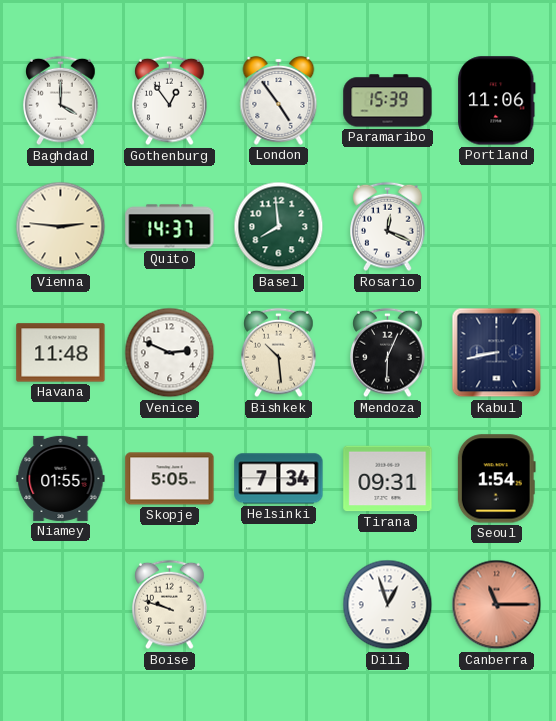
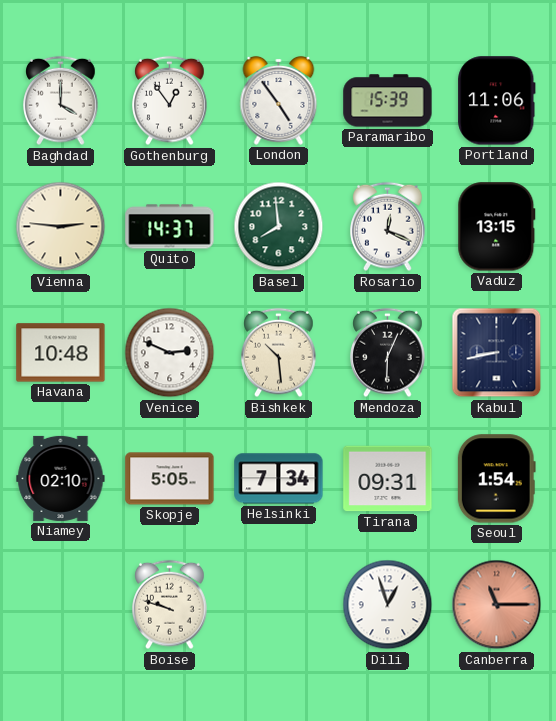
Vaduz: none -> 13:15 (497, 227)
Havana: 11:48 -> 10:48 (61, 353)
Niamey: 01:55 -> 02:10 (61, 478)
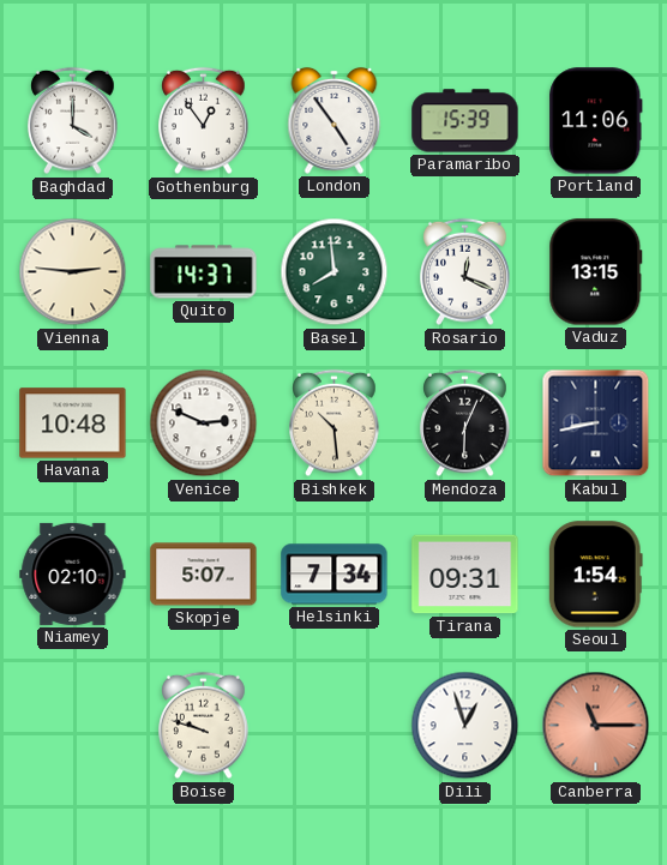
Skopje: 5:05 -> 5:07 (204, 575)
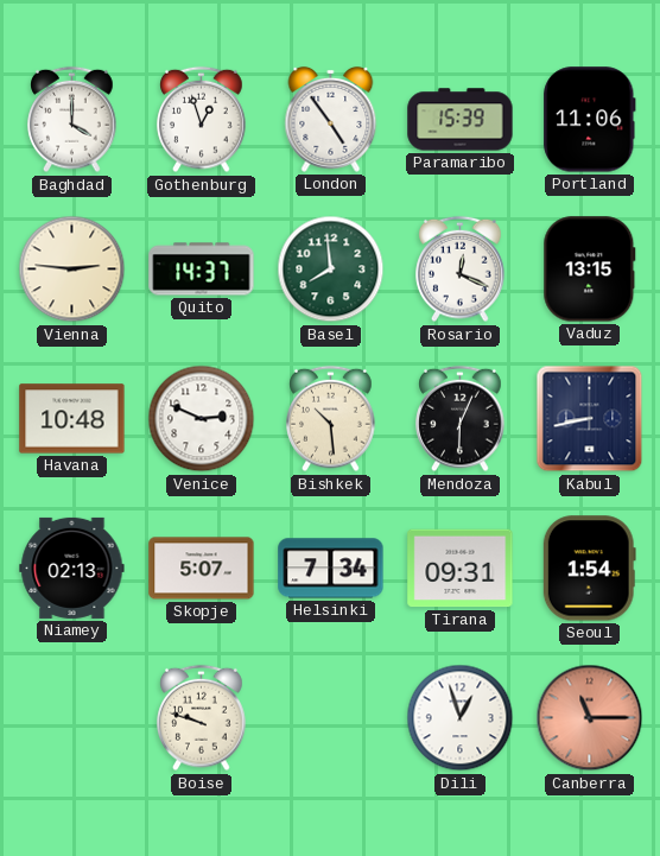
Gothenburg: 12:54 -> 12:57 (202, 120)
Niamey: 02:10 -> 02:13 (72, 568)
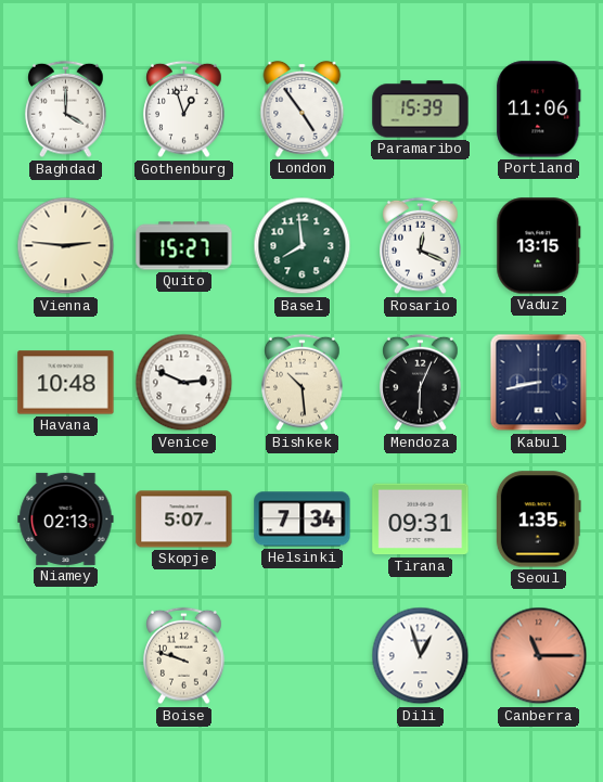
Quito: 14:37 -> 15:27 (184, 246)
Seoul: 1:54 -> 1:35 (538, 520)
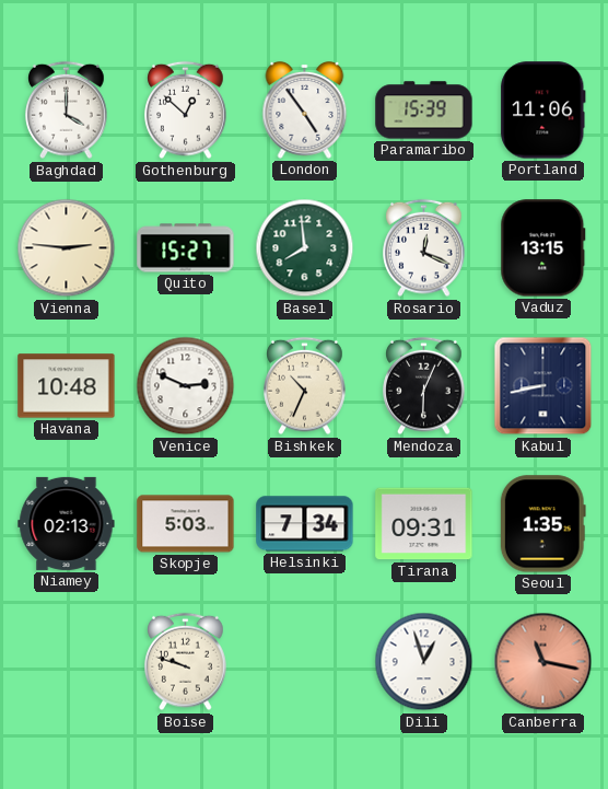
Gothenburg: 12:57 -> 12:52 (186, 111)
Bishkek: 10:29 -> 10:34 (305, 386)
Skopje: 5:07 -> 5:03 (186, 524)
Canberra: 11:15 -> 11:17 (543, 662)
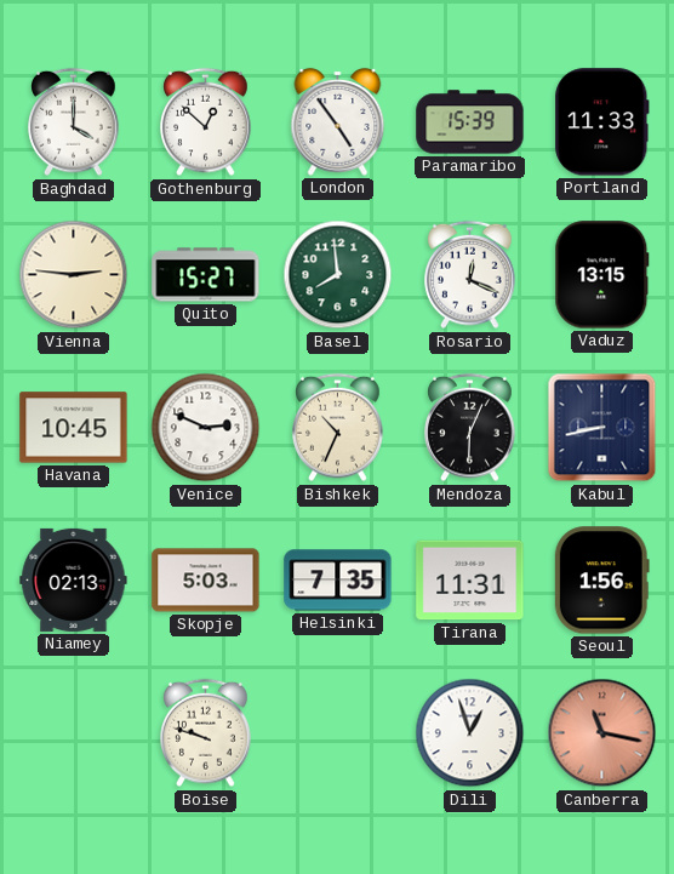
Portland: 11:06 -> 11:33 (602, 122)
Havana: 10:48 -> 10:45 (74, 428)
Helsinki: 7:34 -> 7:35 (338, 581)
Tirana: 09:31 -> 11:31 (470, 581)
Seoul: 1:35 -> 1:56 (601, 581)
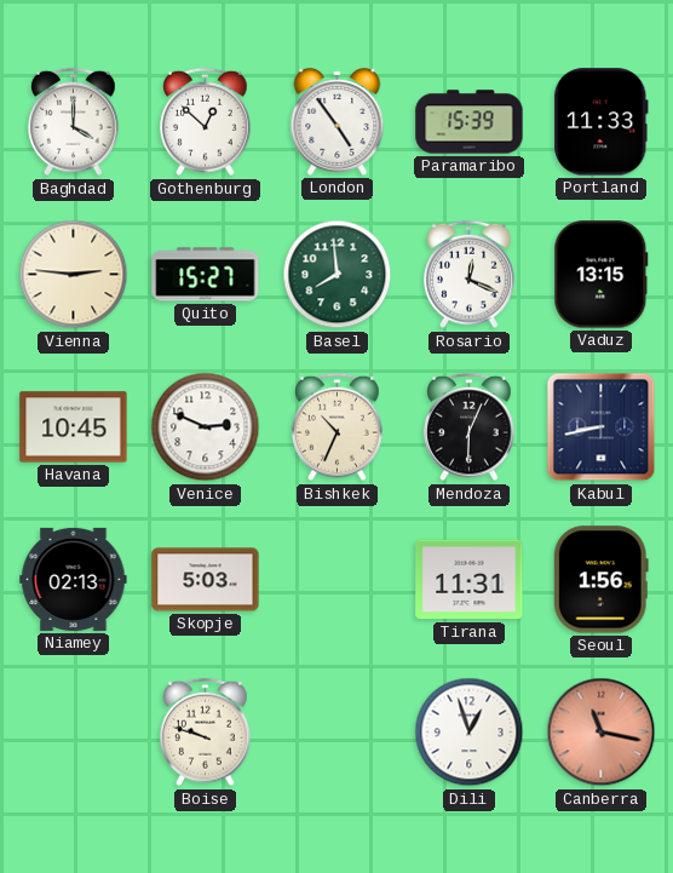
Helsinki: 7:35 -> none (338, 581)
